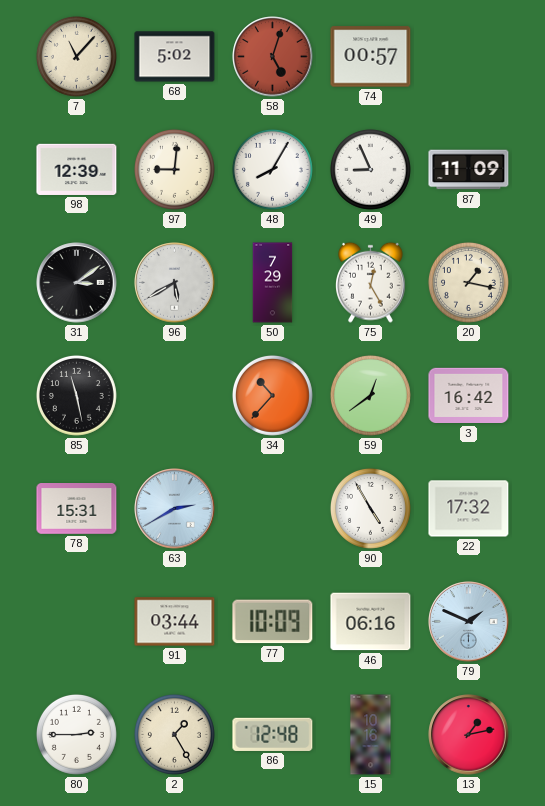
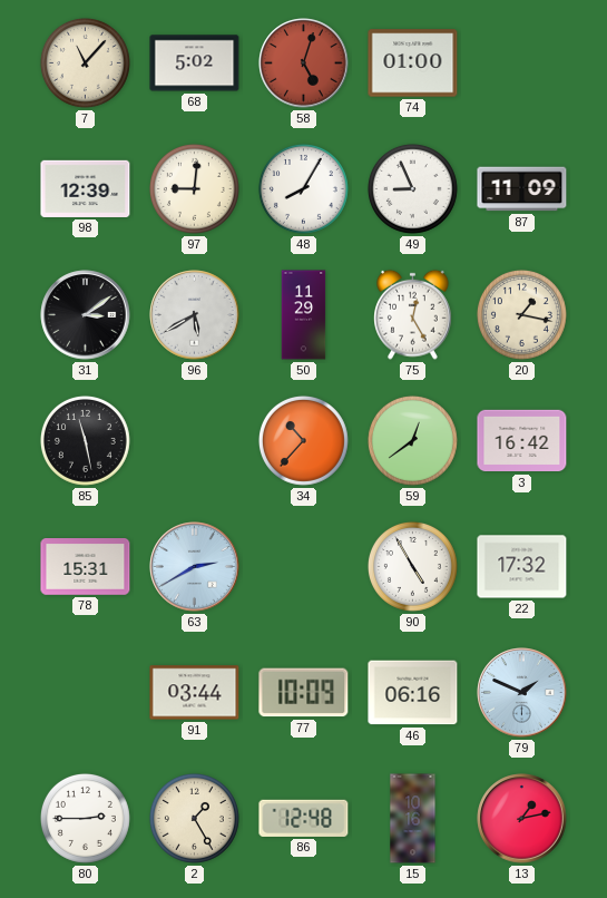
74: 00:57 -> 01:00 (413, 64)
50: 7:29 -> 11:29 (304, 315)
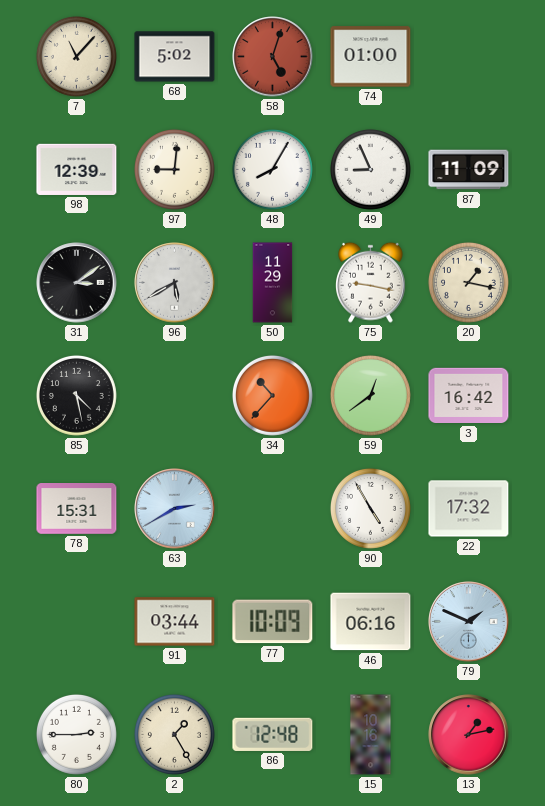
75: 12:25 -> 9:17 (371, 282)
85: 11:28 -> 4:28 (76, 395)
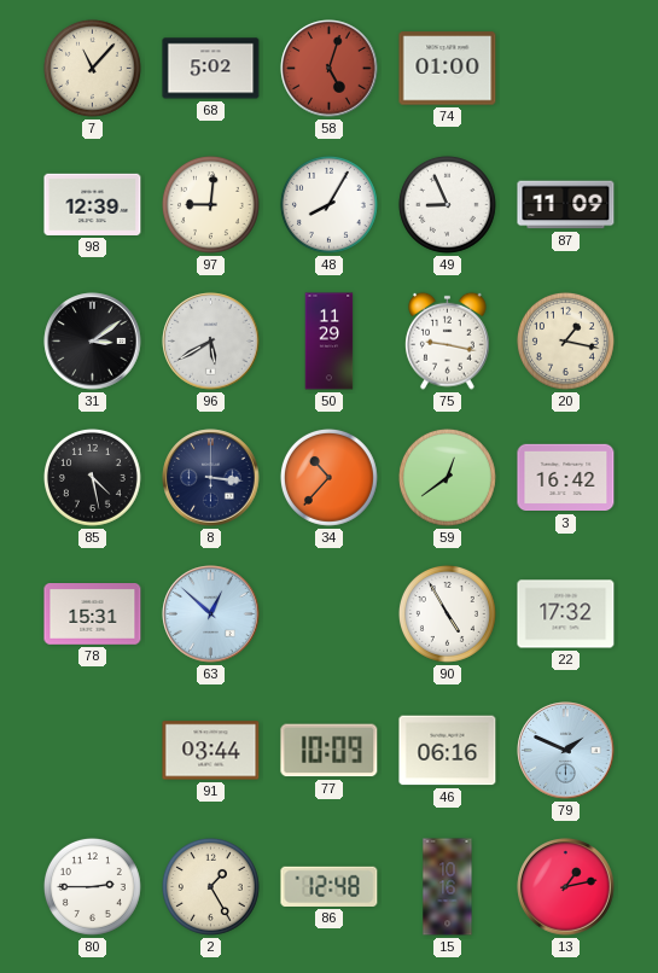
8: none -> 3:16 (211, 478)
63: 2:40 -> 12:52 (211, 614)
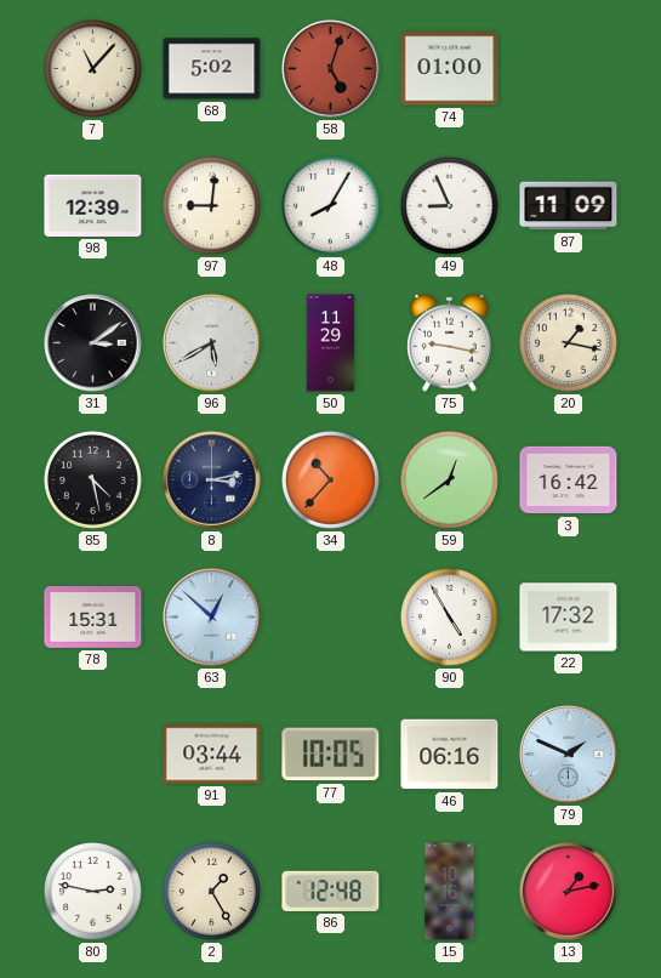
8: 3:16 -> 3:13 (212, 481)
77: 10:09 -> 10:05 (331, 755)
80: 2:45 -> 2:47 (92, 891)
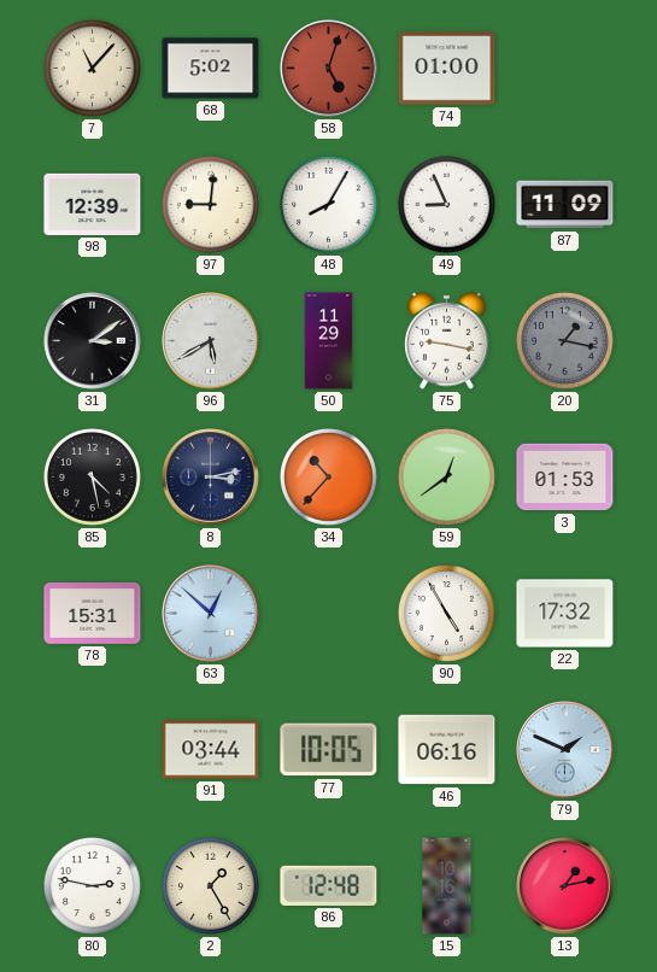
20 dial: cream -> grey (564, 340)
3: 16:42 -> 01:53 (565, 478)
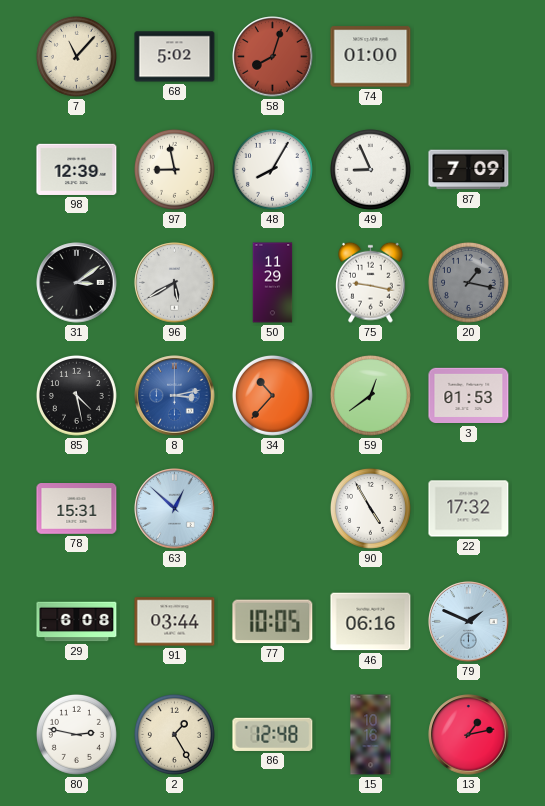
58: 5:03 -> 8:03 (273, 57)
97: 9:01 -> 8:58 (174, 169)
87: 11:09 -> 7:09 (469, 170)
8 dial: navy -> blue (175, 396)
29: none -> 6:08 (77, 622)
